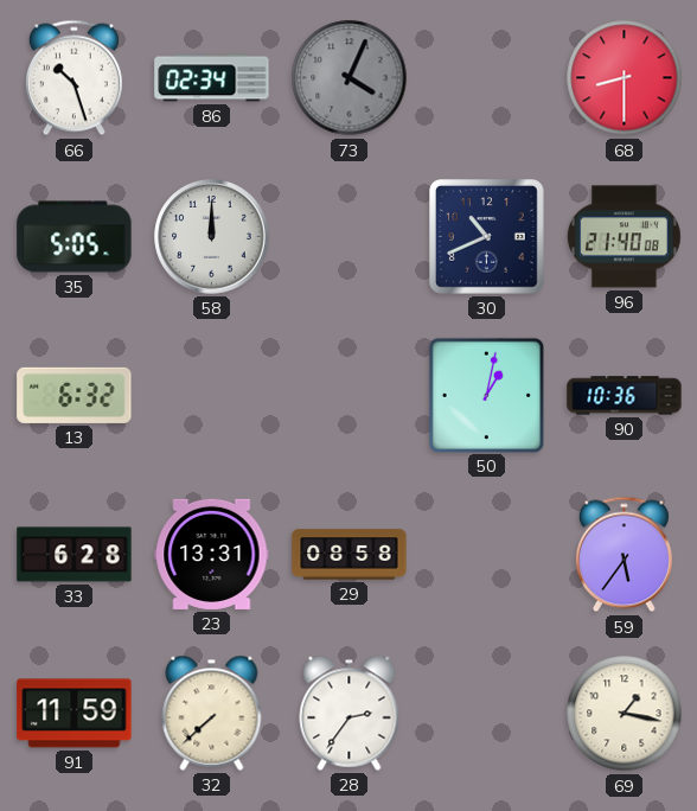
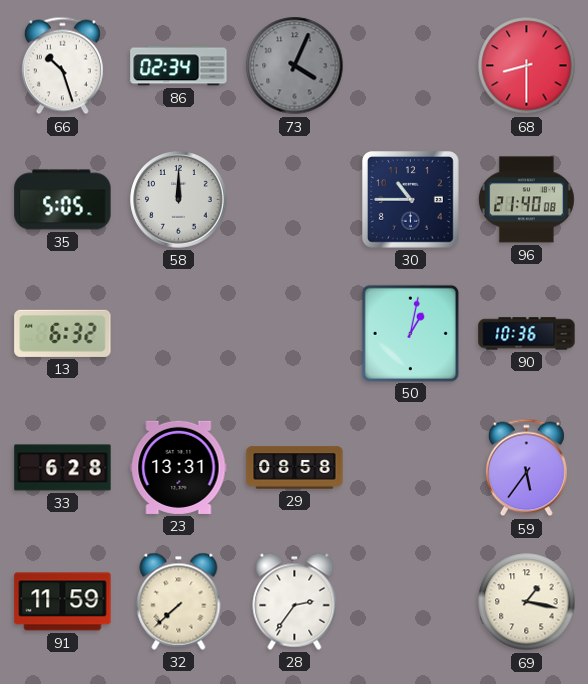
30: 10:41 -> 10:45 (411, 200)
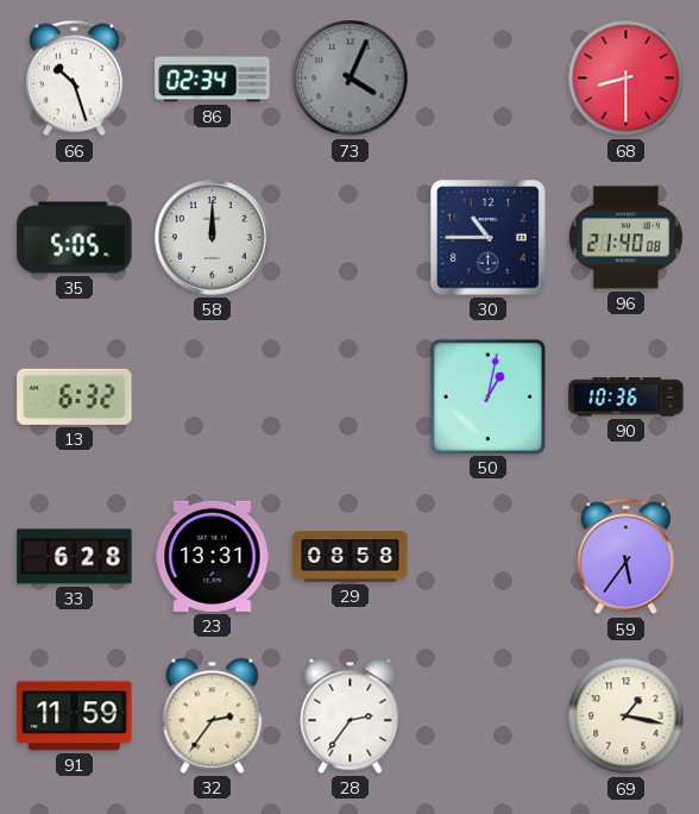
32: 7:38 -> 2:36 (213, 715)
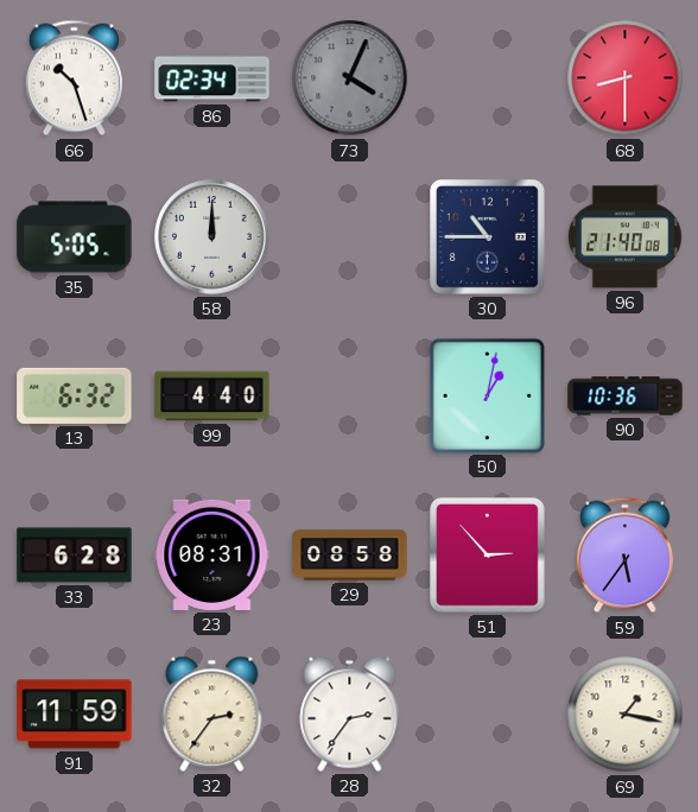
99: none -> 4:40 (212, 397)
23: 13:31 -> 08:31 (212, 554)
51: none -> 2:53 (488, 556)
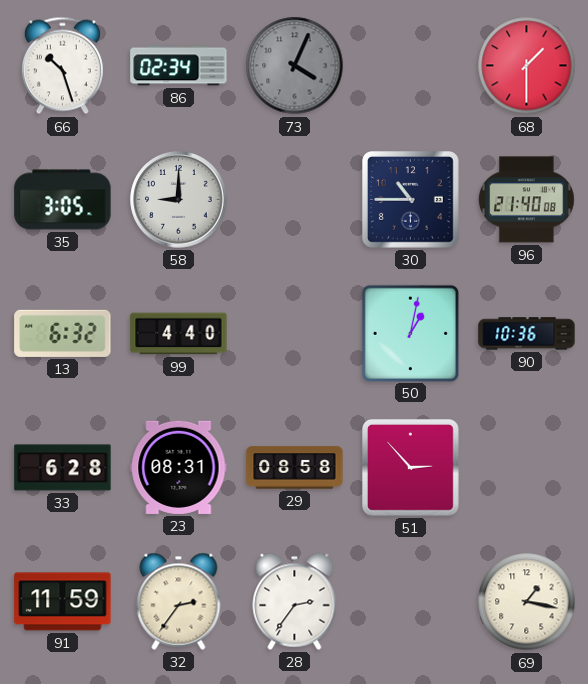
68: 8:30 -> 1:30 (527, 66)
35: 5:05 -> 3:05 (63, 200)
58: 12:00 -> 9:00 (179, 200)
59: 5:36 -> none (624, 556)
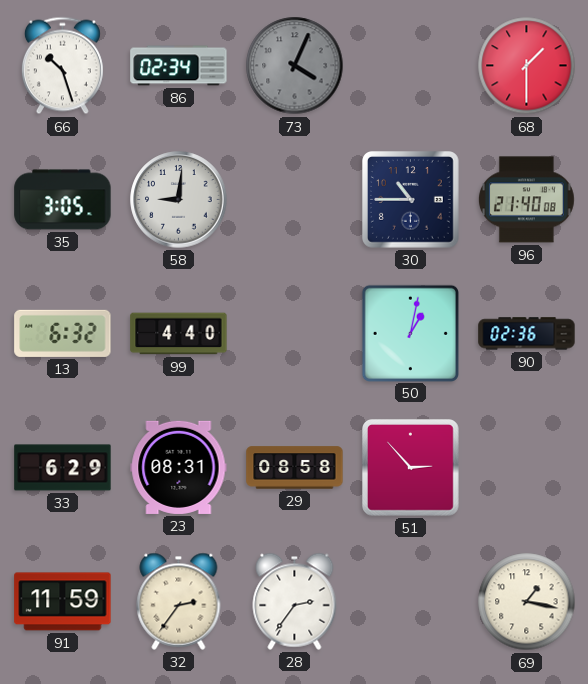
58: 9:00 -> 9:01 (179, 200)
90: 10:36 -> 02:36 (527, 334)
33: 6:28 -> 6:29 (63, 468)
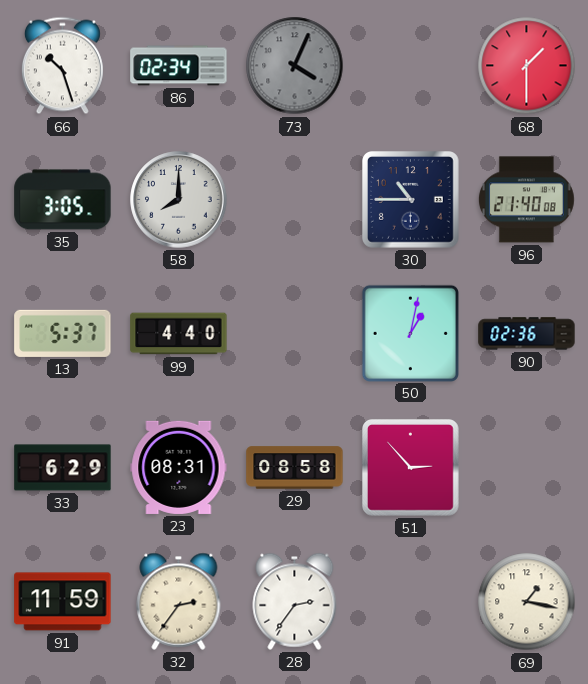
58: 9:01 -> 8:00 (179, 200)
13: 6:32 -> 5:37 (63, 333)
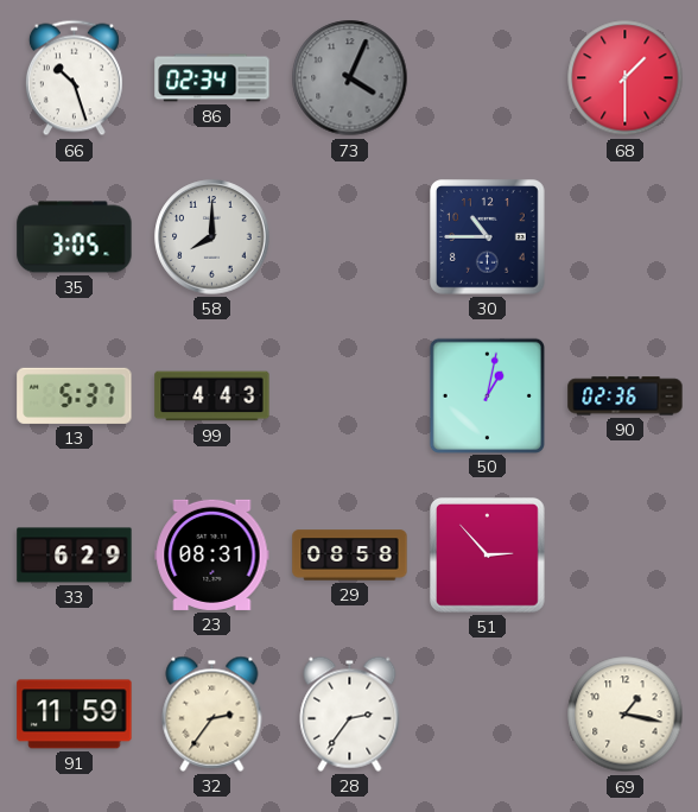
96: 21:40 -> none (526, 200)
99: 4:40 -> 4:43 (212, 397)
